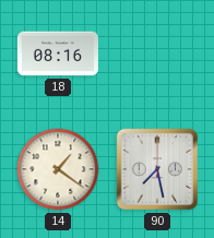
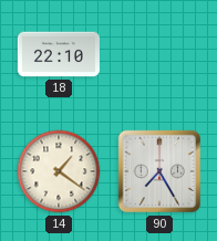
18: 08:16 -> 22:10 (59, 54)
90: 7:28 -> 7:25 (159, 171)
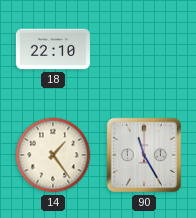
14: 1:21 -> 1:24 (53, 155)
90: 7:25 -> 11:25 (144, 155)
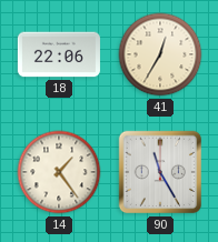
18: 22:10 -> 22:06 (59, 54)
41: none -> 12:35 (160, 54)
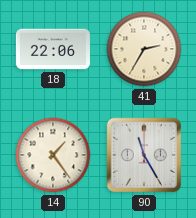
41: 12:35 -> 2:35 (144, 49)
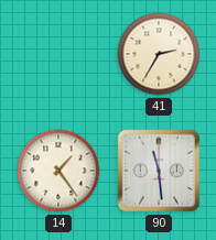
18: 22:06 -> none (53, 49)
90: 11:25 -> 11:29 (159, 171)
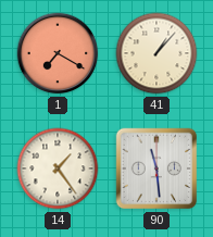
1: none -> 7:20 (58, 53)
41: 2:35 -> 1:07 (156, 53)
